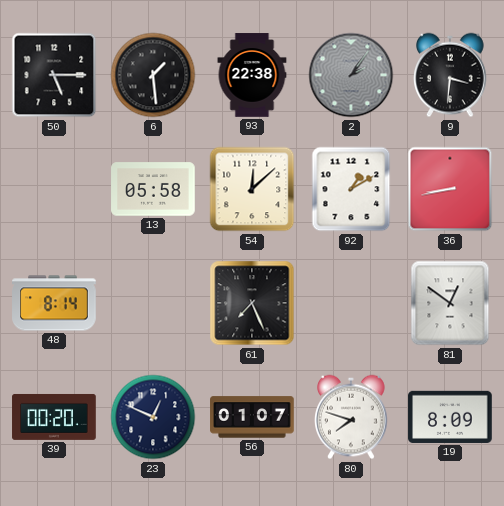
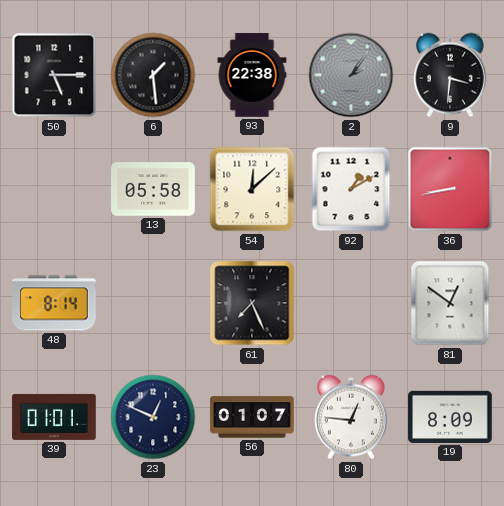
39: 00:20 -> 01:01 (54, 417)
80: 7:48 -> 12:46 (352, 417)
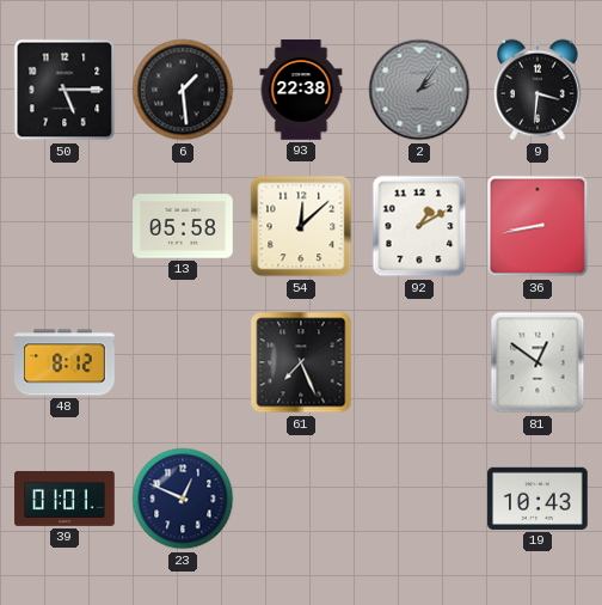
48: 8:14 -> 8:12 (64, 362)
56: 01:07 -> none (252, 417)
80: 12:46 -> none (352, 417)
19: 8:09 -> 10:43 (537, 499)
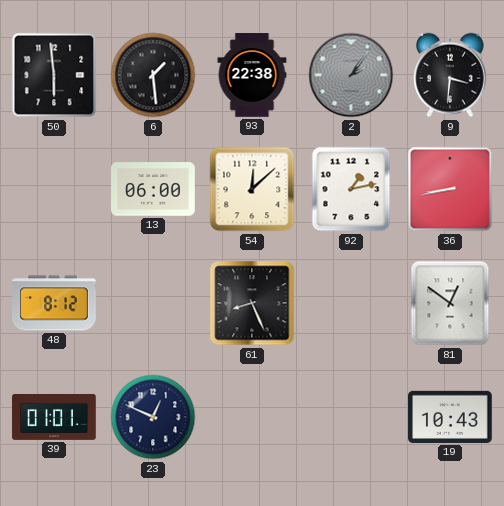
50: 5:15 -> 5:59 (54, 75)
13: 05:58 -> 06:00 (153, 189)
92: 1:10 -> 1:13 (351, 189)
61: 7:26 -> 8:26 (252, 303)
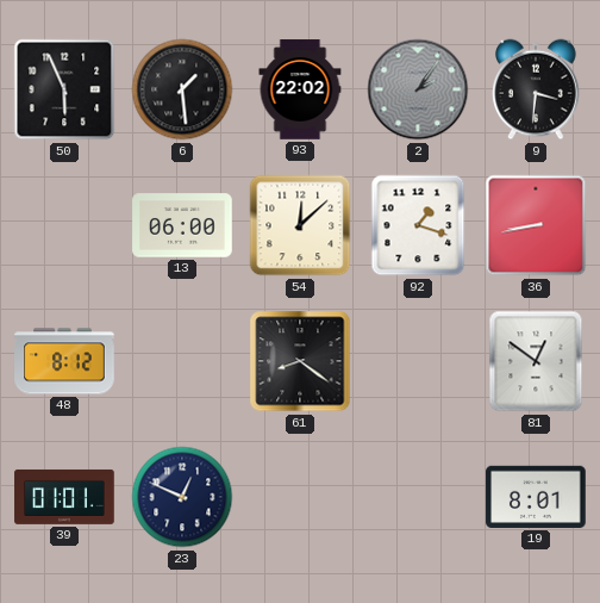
50: 5:59 -> 5:56 (64, 89)
93: 22:38 -> 22:02 (300, 89)
92: 1:13 -> 1:18 (418, 225)
61: 8:26 -> 8:21 (300, 361)
19: 10:43 -> 8:01 (536, 497)
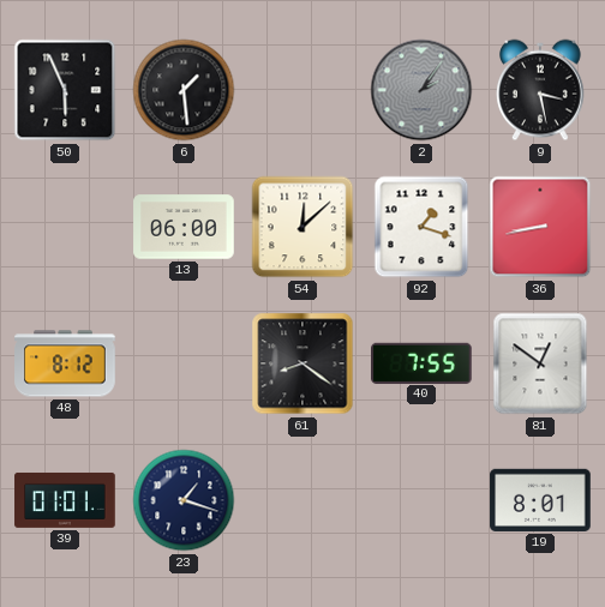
93: 22:02 -> none (300, 89)
9: 3:31 -> 3:28 (541, 90)
40: none -> 7:55 (423, 362)
23: 12:49 -> 1:18 (184, 500)
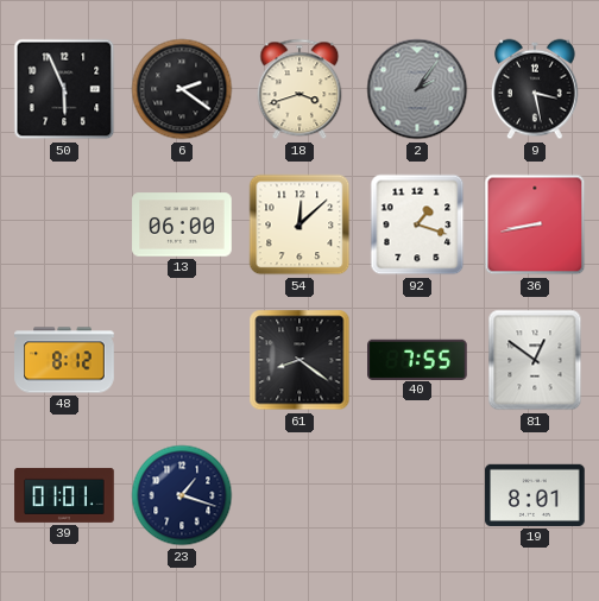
6: 1:29 -> 2:21 (182, 89)
18: none -> 3:42 (299, 89)
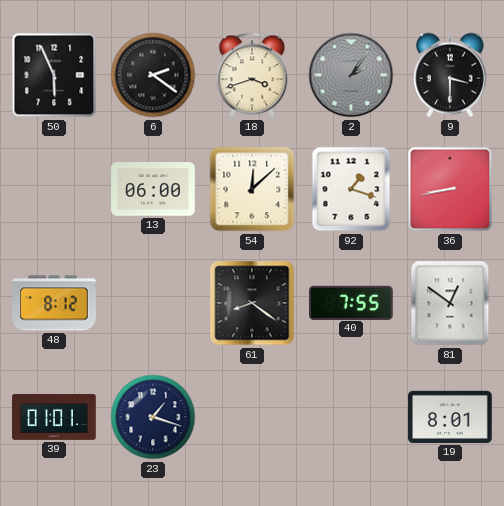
9: 3:28 -> 3:30 (451, 75)
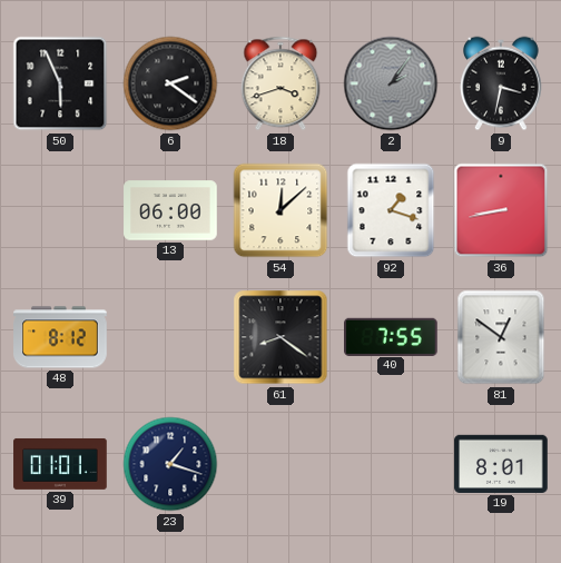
9: 3:30 -> 3:32 (502, 83)
